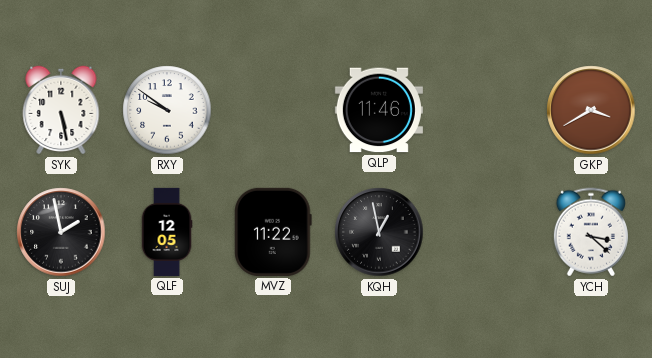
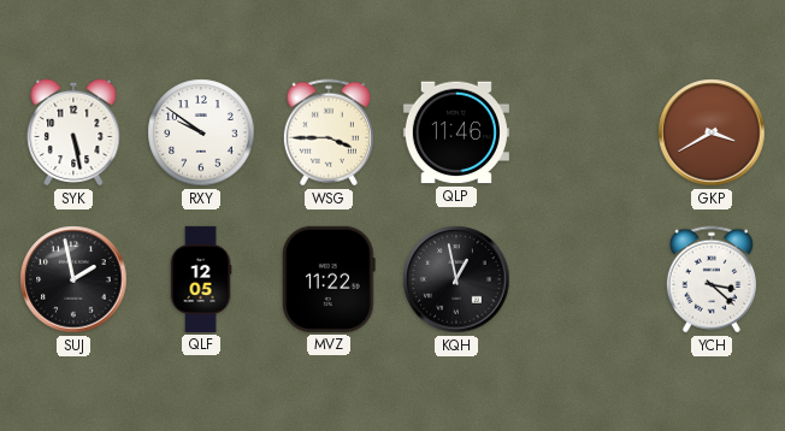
WSG: none -> 3:45 (329, 132)
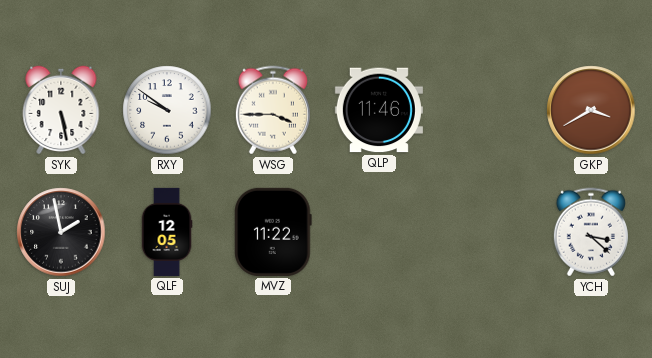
KQH: 12:58 -> none (456, 279)
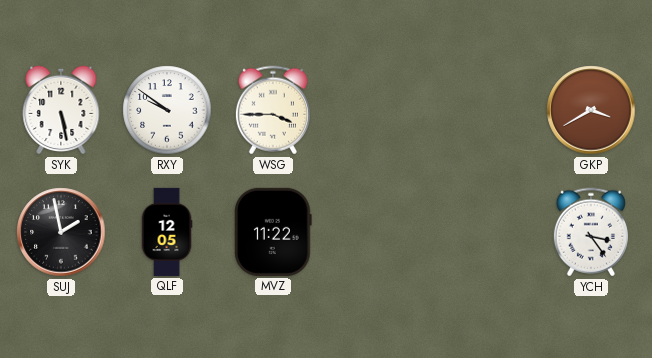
QLP: 11:46 -> none (379, 110)
YCH: 3:22 -> 3:24 (591, 232)
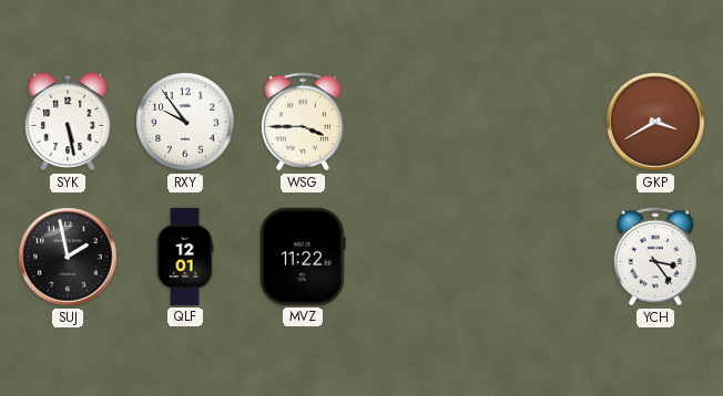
RXY: 9:51 -> 9:54 (185, 122)
QLF: 12:05 -> 12:01 (185, 257)
